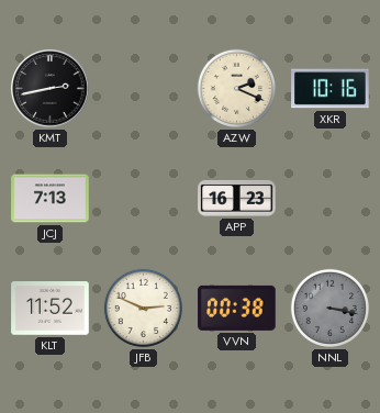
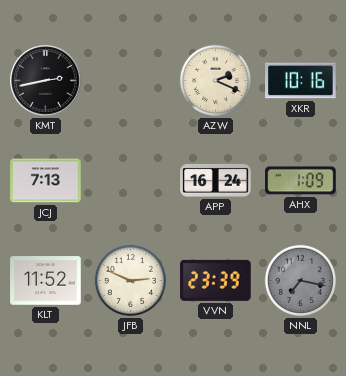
APP: 16:23 -> 16:24 (216, 180)
AHX: none -> 1:09 (301, 181)
VVN: 00:38 -> 23:39 (216, 280)
NNL: 3:17 -> 7:17 (300, 280)
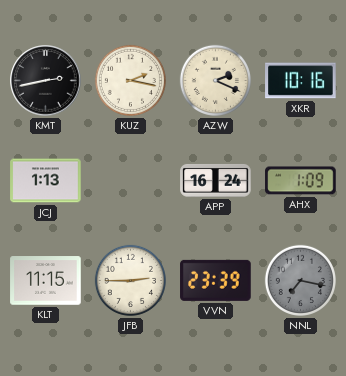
KUZ: none -> 2:17 (130, 80)
JCJ: 7:13 -> 1:13 (46, 181)
KLT: 11:52 -> 11:15 (46, 281)
JFB: 2:49 -> 2:45 (130, 280)
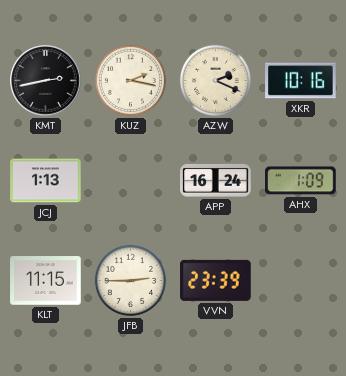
NNL: 7:17 -> none (300, 280)
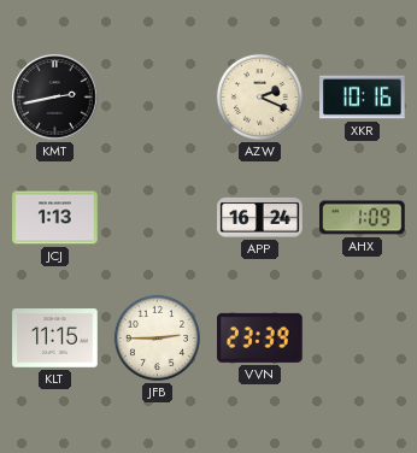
KUZ: 2:17 -> none (130, 80)
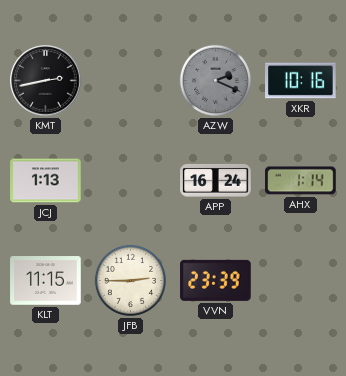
AZW dial: cream -> grey (215, 80)
AHX: 1:09 -> 1:14 (301, 181)
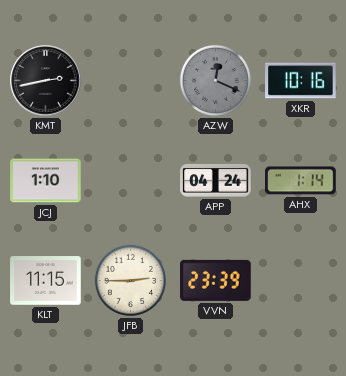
AZW: 2:19 -> 12:19 (215, 80)
JCJ: 1:13 -> 1:10 (46, 181)
APP: 16:24 -> 04:24 (216, 180)
